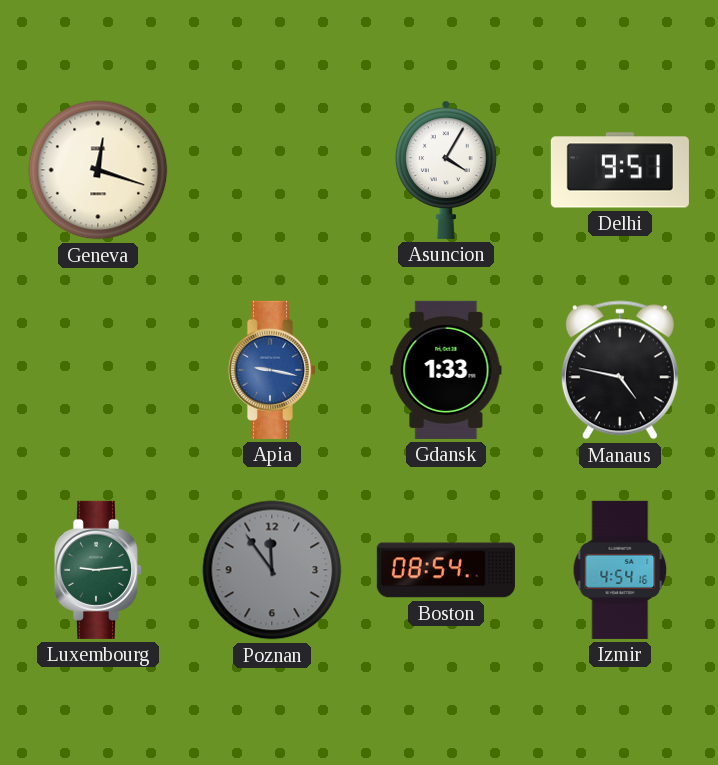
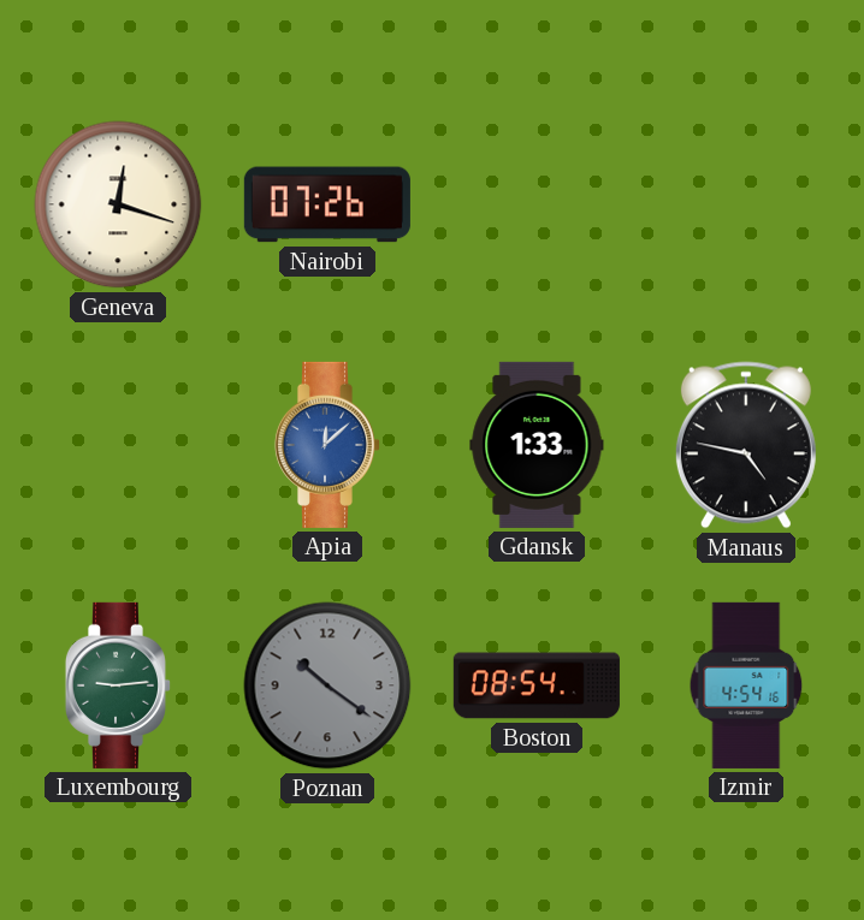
Nairobi: none -> 07:26 (327, 204)
Asuncion: 4:05 -> none (446, 170)
Delhi: 9:51 -> none (620, 170)
Apia: 9:17 -> 12:08 (326, 445)
Poznan: 11:54 -> 10:21 (327, 685)
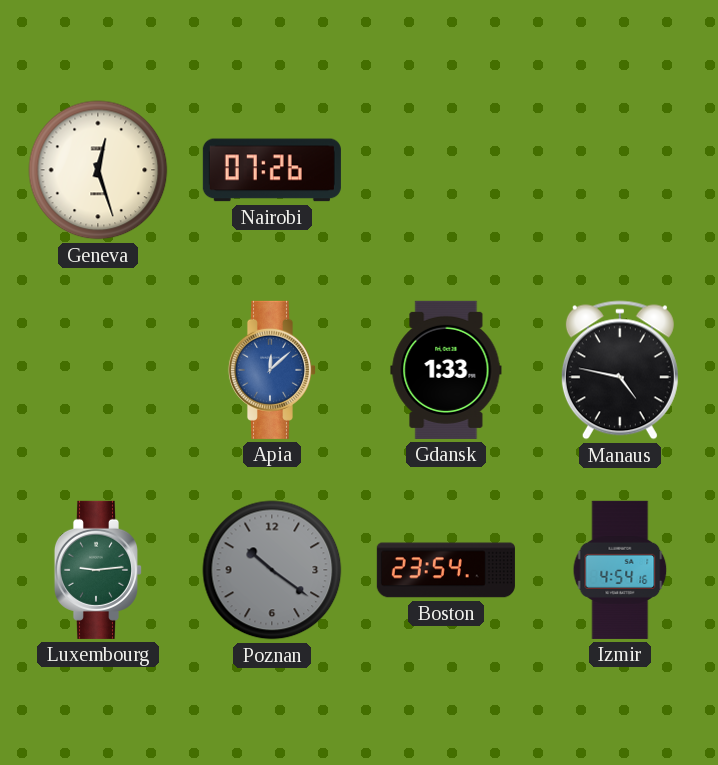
Geneva: 12:18 -> 12:27 (98, 170)
Boston: 08:54 -> 23:54 (446, 570)
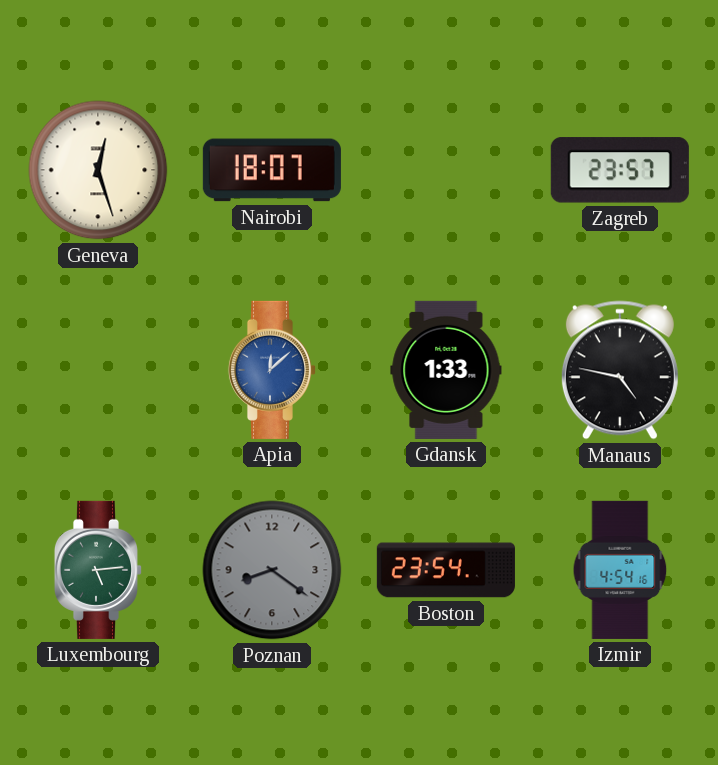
Nairobi: 07:26 -> 18:07 (272, 170)
Zagreb: none -> 23:57 (620, 170)
Luxembourg: 9:14 -> 5:14 (97, 570)
Poznan: 10:21 -> 8:21 (272, 570)
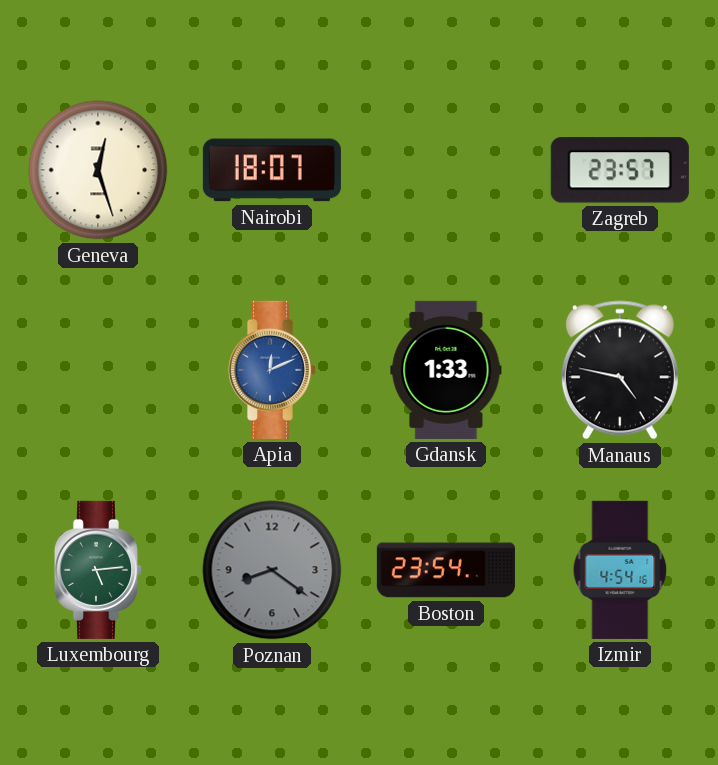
Apia: 12:08 -> 12:11 (271, 370)
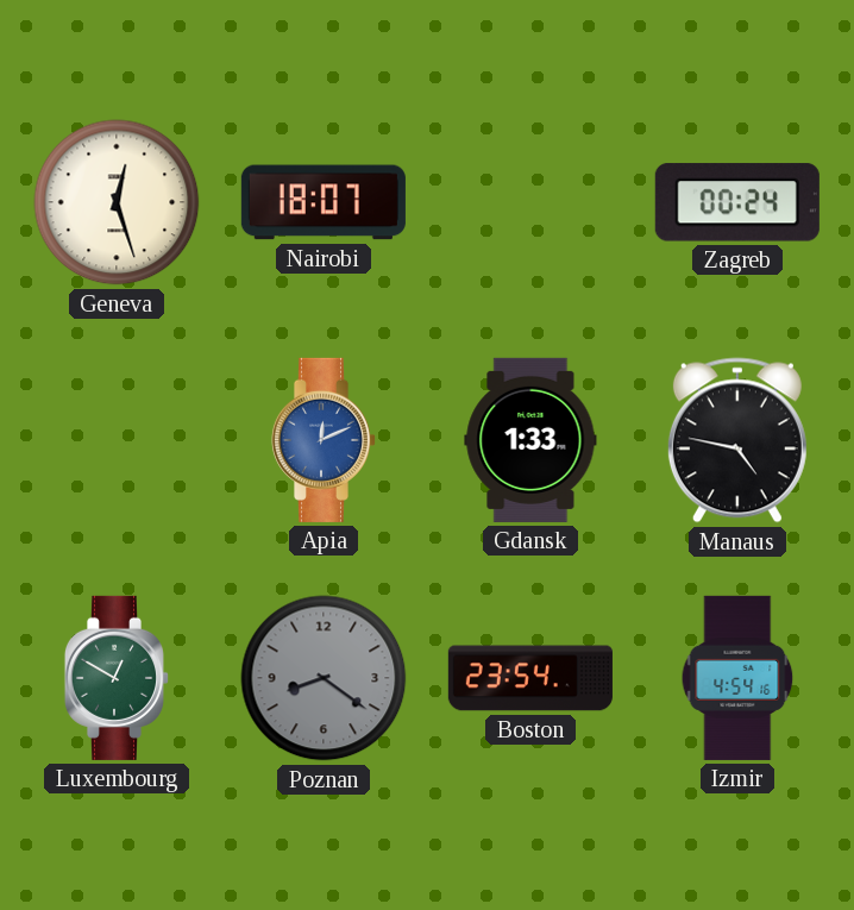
Zagreb: 23:57 -> 00:24 (737, 202)
Luxembourg: 5:14 -> 12:50 (115, 678)
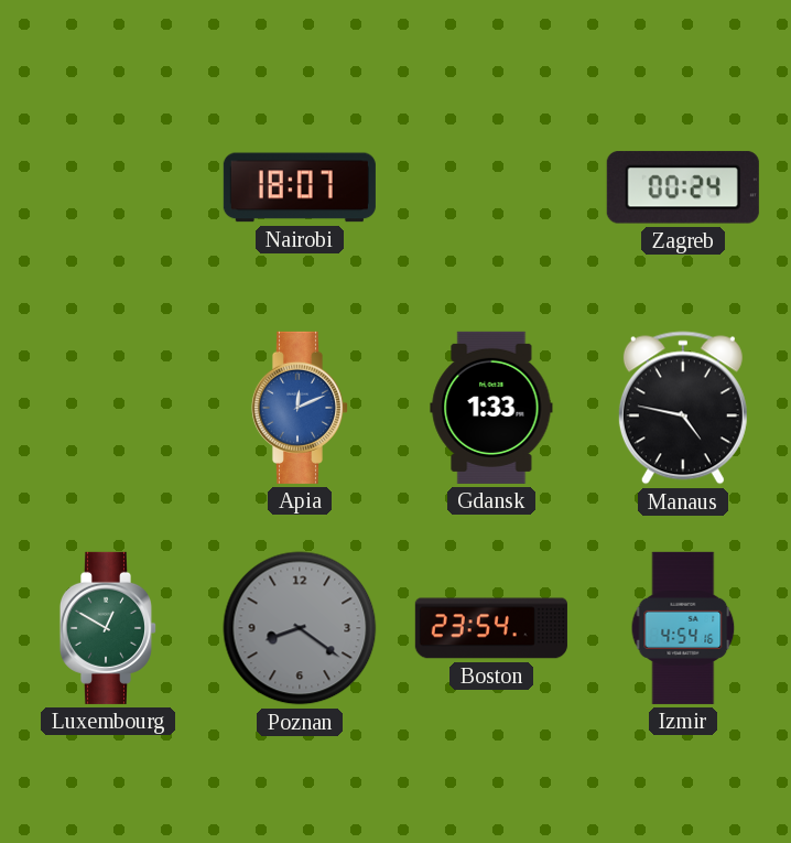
Geneva: 12:27 -> none (117, 202)
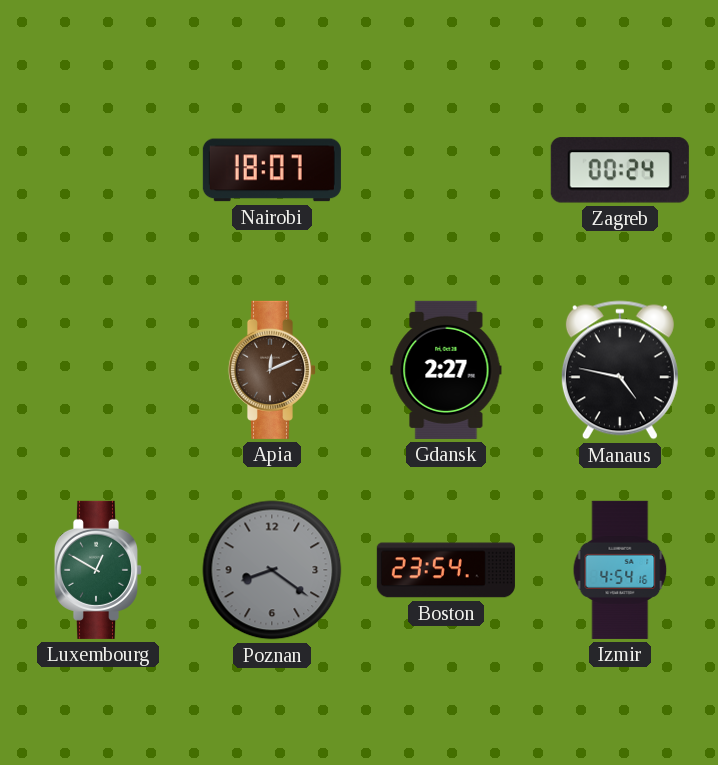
Apia dial: blue -> brown (271, 370)
Gdansk: 1:33 -> 2:27 (446, 370)
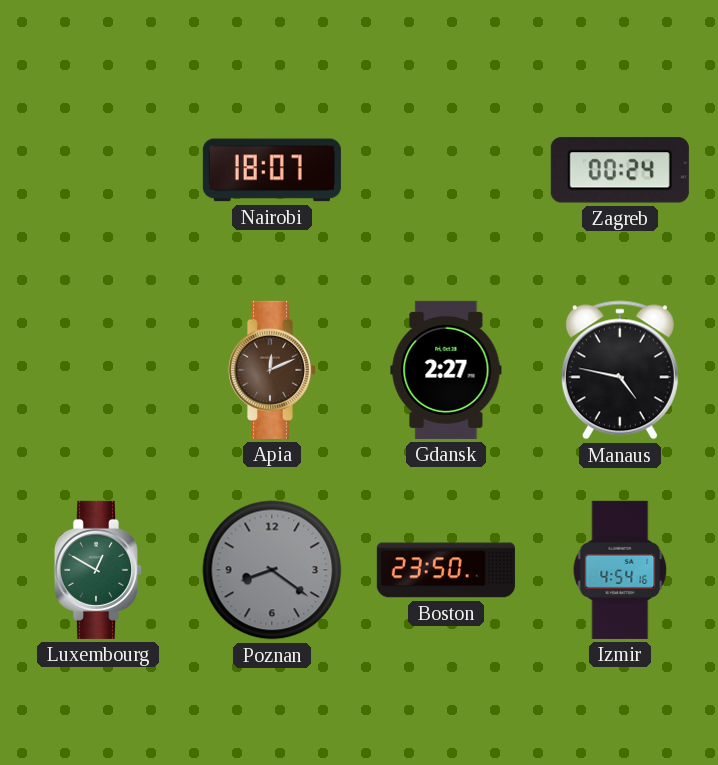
Boston: 23:54 -> 23:50 (446, 570)
